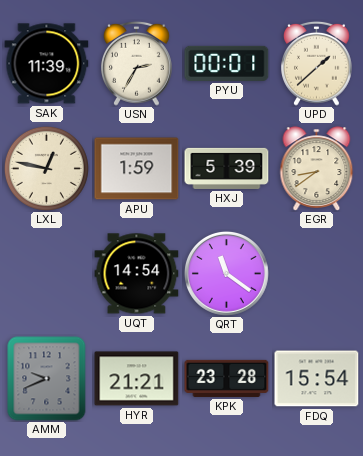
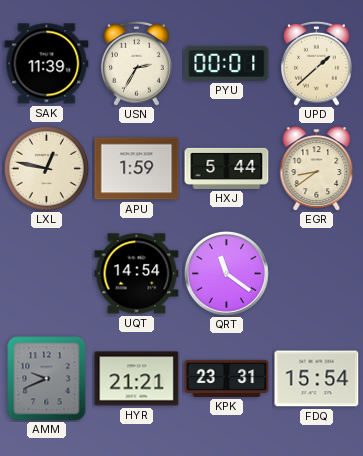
HXJ: 5:39 -> 5:44 (227, 168)
KPK: 23:28 -> 23:31 (227, 378)
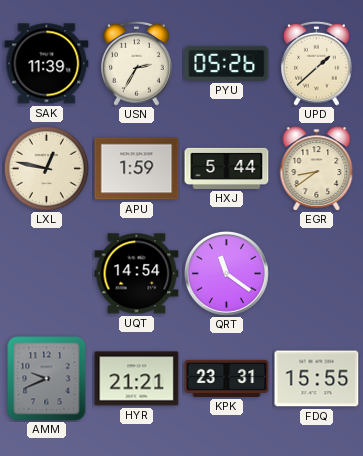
PYU: 00:01 -> 05:26 (227, 63)
FDQ: 15:54 -> 15:55 (317, 379)
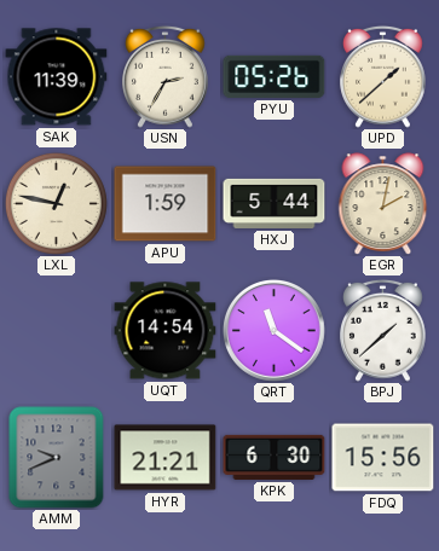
EGR: 8:39 -> 2:02 (383, 204)
BPJ: none -> 1:38 (383, 330)
KPK: 23:31 -> 6:30 (275, 457)
FDQ: 15:55 -> 15:56 (383, 458)
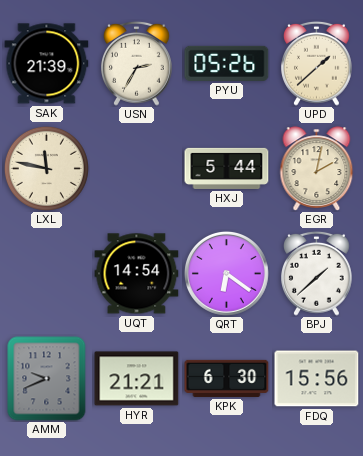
SAK: 11:39 -> 21:39 (47, 64)
LXL: 12:47 -> 11:47 (46, 168)
APU: 1:59 -> none (166, 204)
QRT: 11:21 -> 6:21 (226, 273)
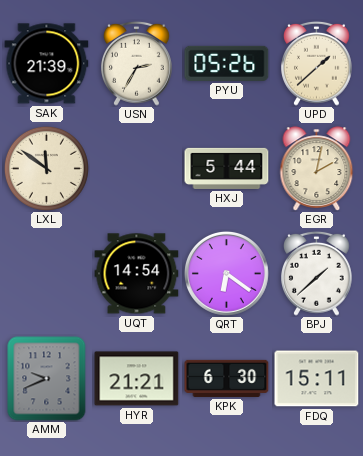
LXL: 11:47 -> 11:51 (46, 168)
FDQ: 15:56 -> 15:11 (317, 379)
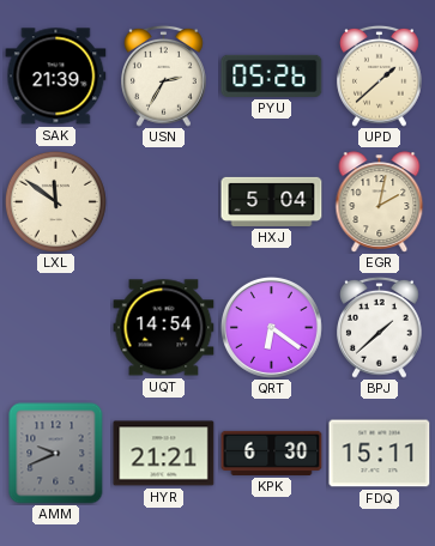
HXJ: 5:44 -> 5:04 (272, 201)
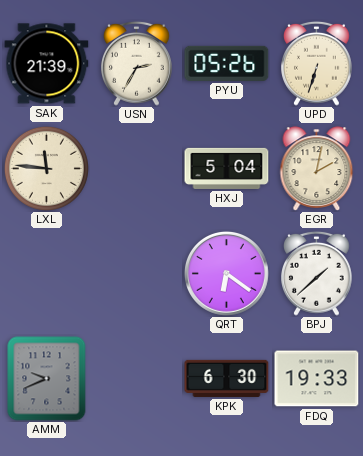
UPD: 1:38 -> 6:33 (317, 63)
LXL: 11:51 -> 11:46 (46, 168)
UQT: 14:54 -> none (164, 328)
HYR: 21:21 -> none (164, 454)
FDQ: 15:11 -> 19:33 (317, 379)
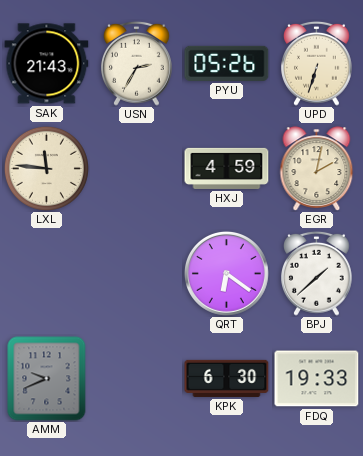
SAK: 21:39 -> 21:43 (47, 64)
HXJ: 5:04 -> 4:59 (227, 168)
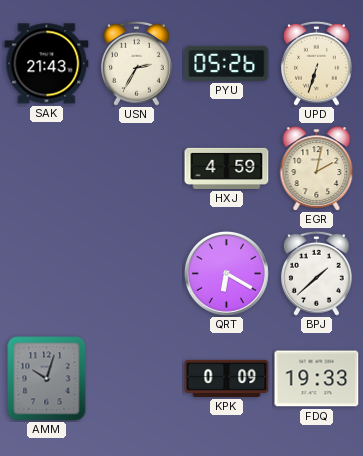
LXL: 11:46 -> none (46, 168)
QRT: 6:21 -> 6:20 (226, 273)
AMM: 9:41 -> 10:03 (47, 379)
KPK: 6:30 -> 0:09 (227, 378)
